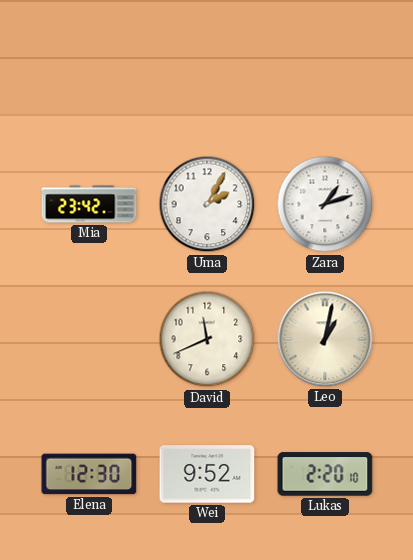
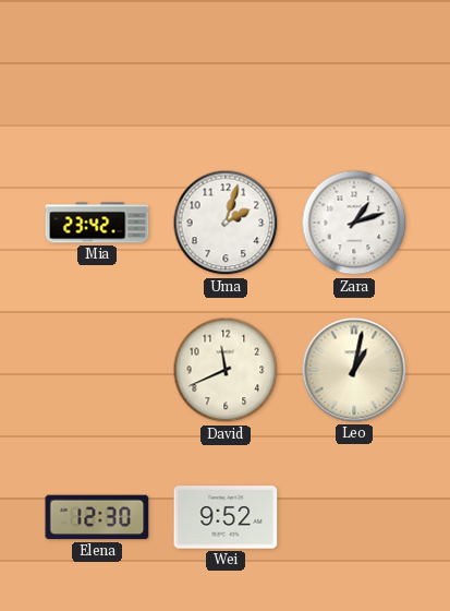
Uma: 2:05 -> 2:03 (226, 223)
Lukas: 2:20 -> none (325, 474)
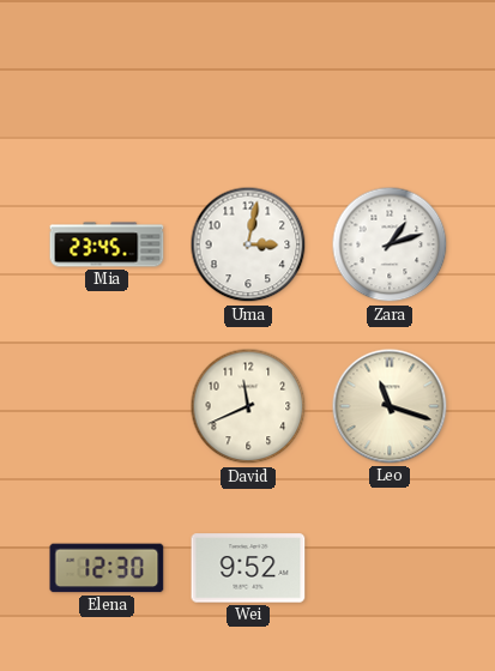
Mia: 23:42 -> 23:45 (107, 244)
Uma: 2:03 -> 3:02 (248, 244)
Leo: 1:02 -> 11:18 (390, 406)
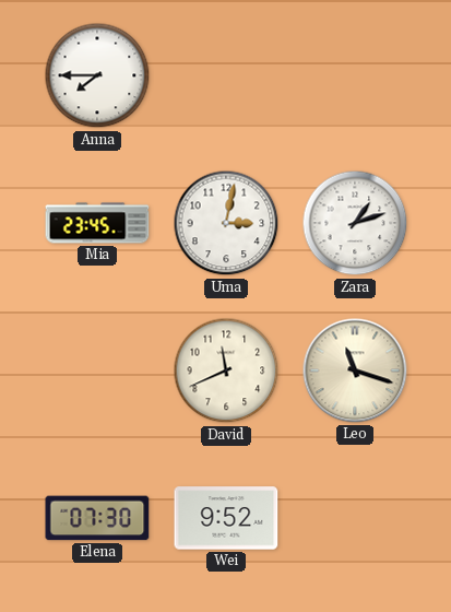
Anna: none -> 7:45 (97, 75)
Elena: 12:30 -> 07:30 (97, 518)
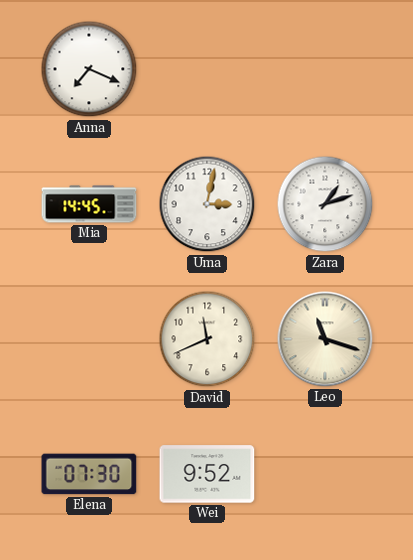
Anna: 7:45 -> 7:19 (89, 69)
Mia: 23:45 -> 14:45 (89, 204)
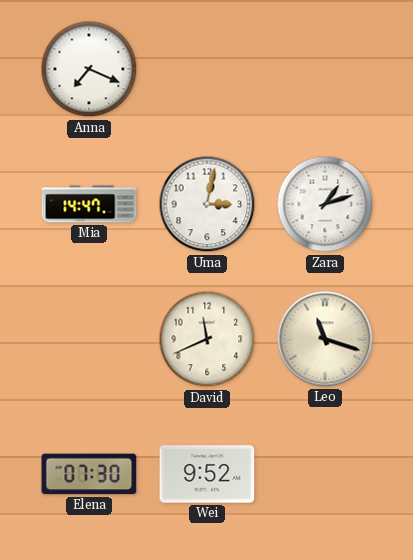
Mia: 14:45 -> 14:47 (89, 204)
